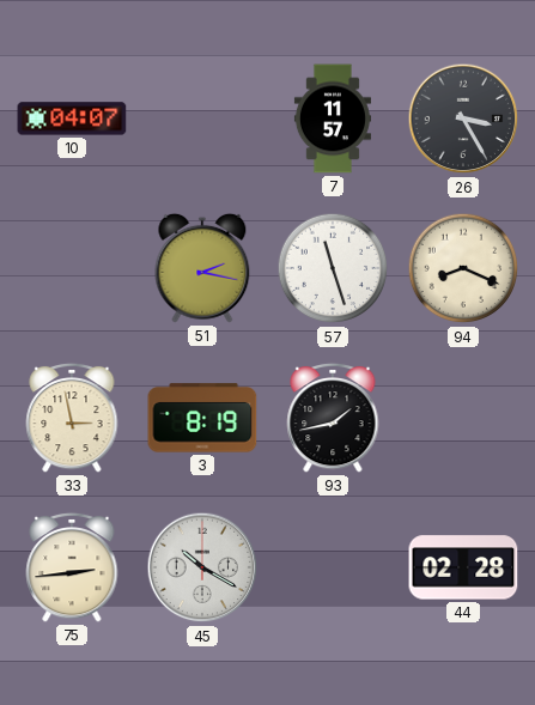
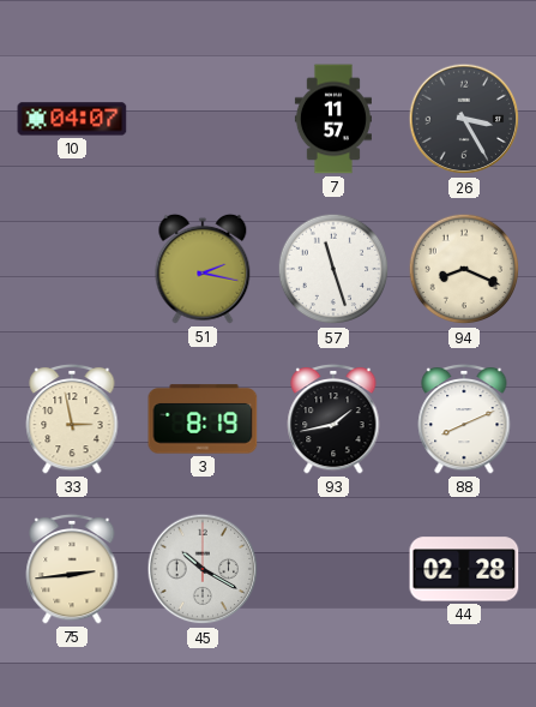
88: none -> 8:11 (464, 419)
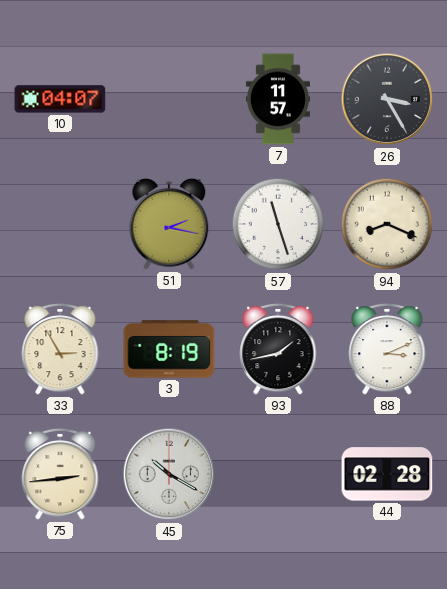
33: 2:58 -> 2:55 (60, 349)
88: 8:11 -> 3:11 (387, 349)
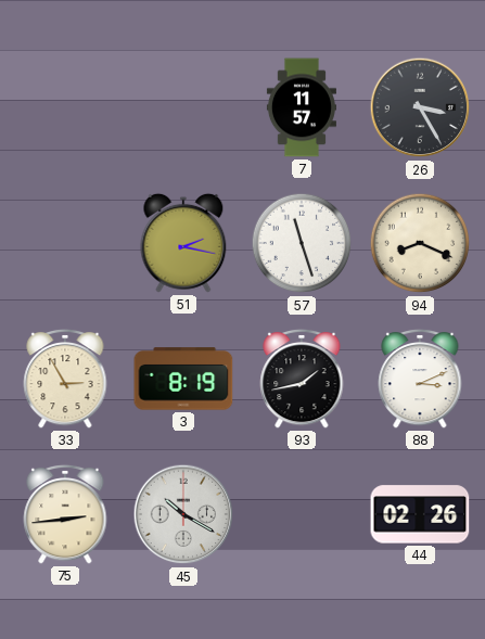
10: 04:07 -> none (60, 99)
44: 02:28 -> 02:26 (420, 514)
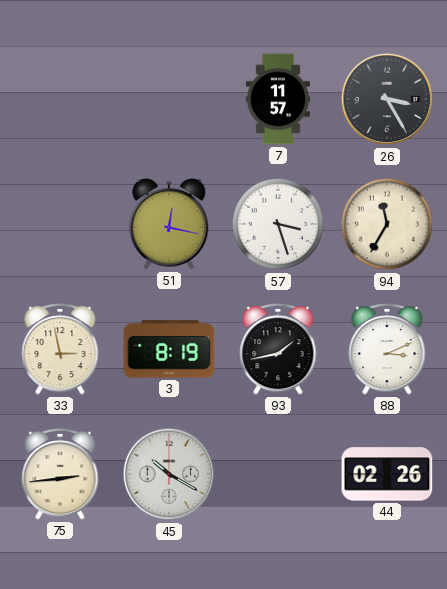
51: 2:17 -> 12:17 (169, 224)
57: 11:27 -> 3:27 (278, 224)
94: 8:19 -> 11:35 (387, 224)
33: 2:55 -> 2:58 (60, 349)
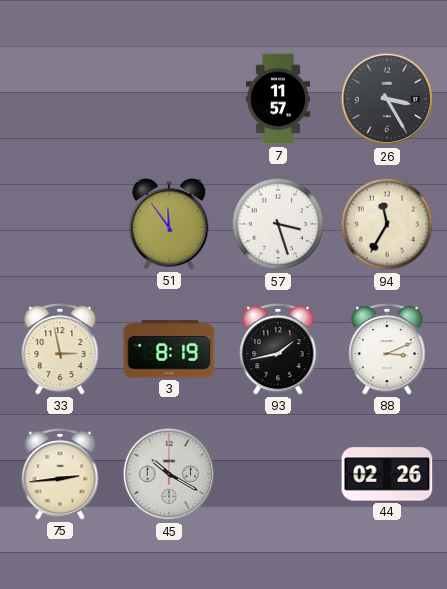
51: 12:17 -> 11:54 (169, 224)
